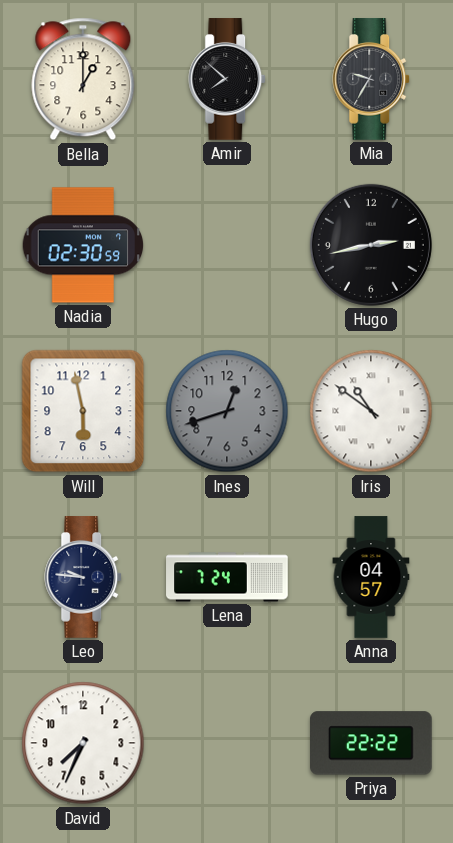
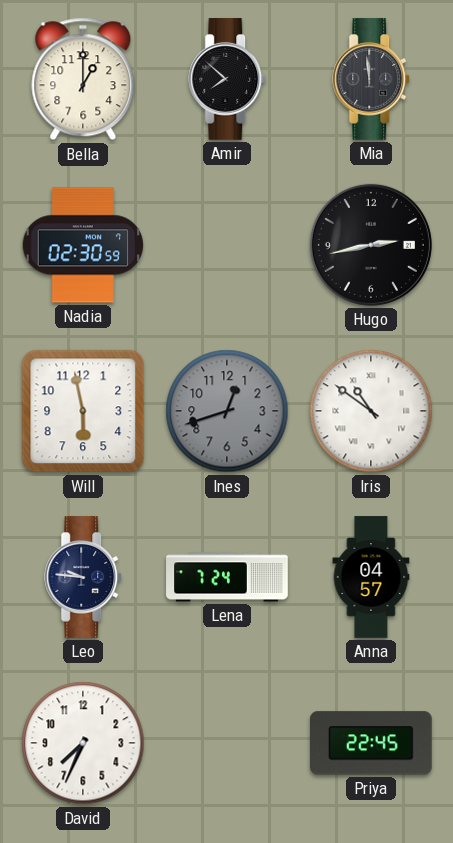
Mia: 9:35 -> 11:59 (372, 79)
Priya: 22:22 -> 22:45 (372, 743)
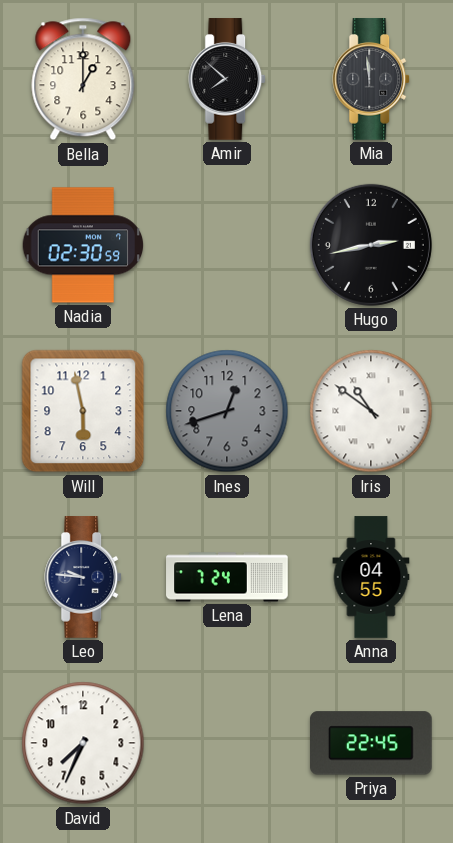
Anna: 04:57 -> 04:55 (371, 577)
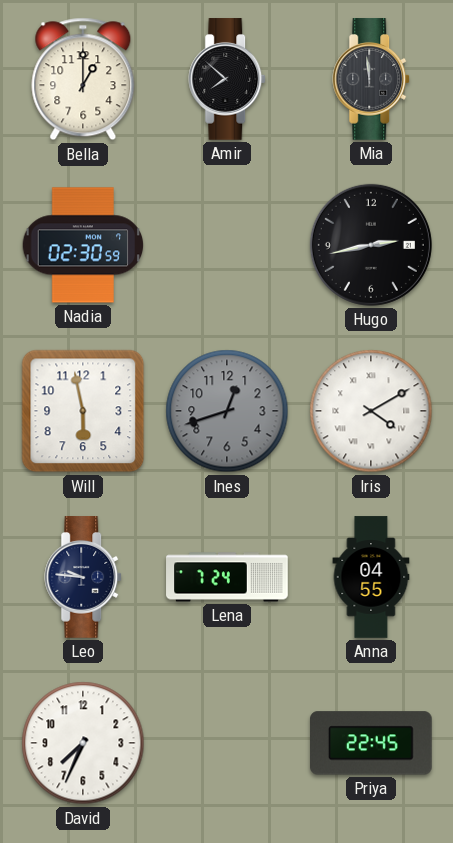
Iris: 10:51 -> 4:10 (371, 411)
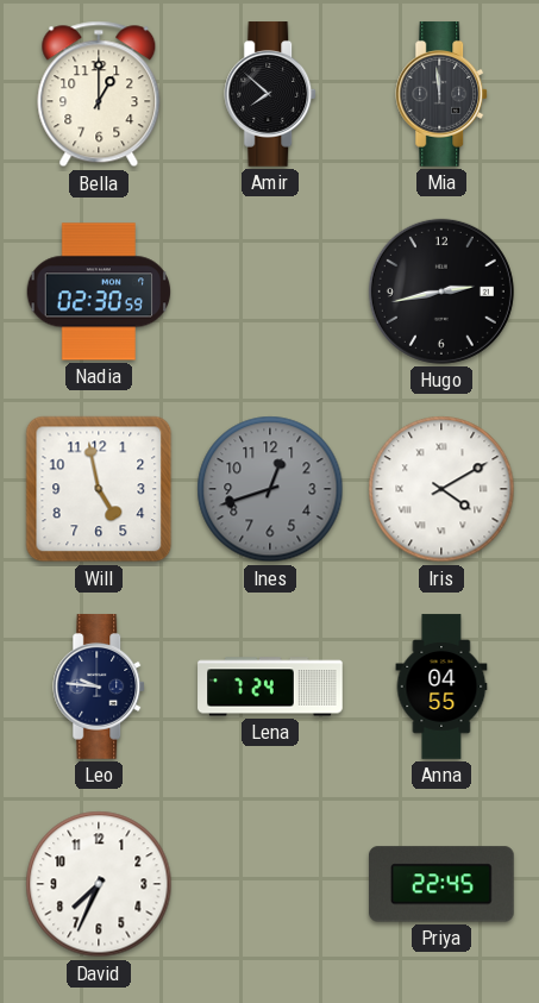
Will: 5:58 -> 4:58 (99, 489)
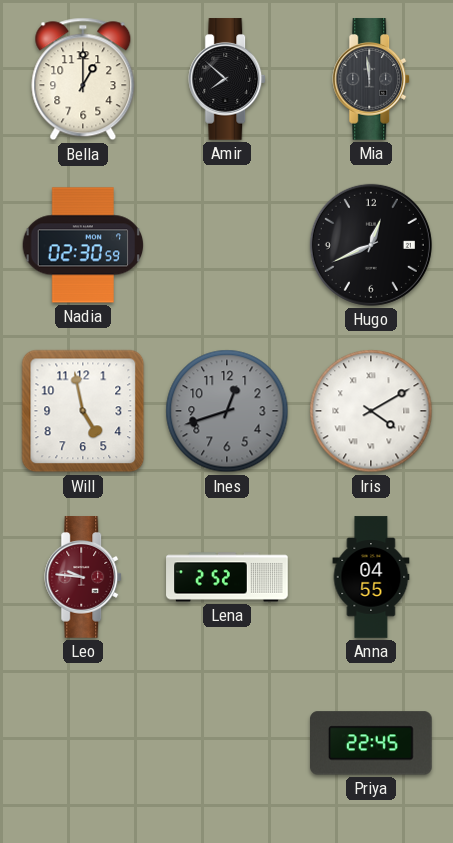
Hugo: 2:43 -> 12:41 (371, 245)
Leo dial: navy -> burgundy (84, 577)
Lena: 7:24 -> 2:52 (227, 577)
David: 7:34 -> none (99, 884)
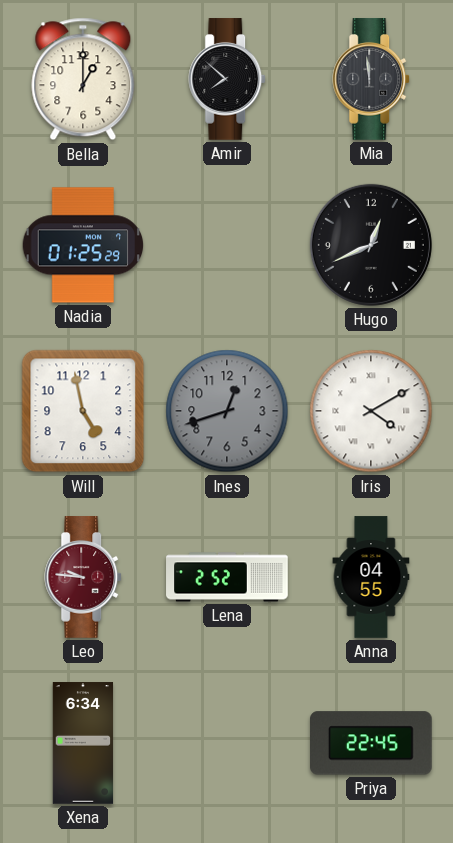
Nadia: 02:30 -> 01:25 (83, 245)
Xena: none -> 6:34 (83, 743)
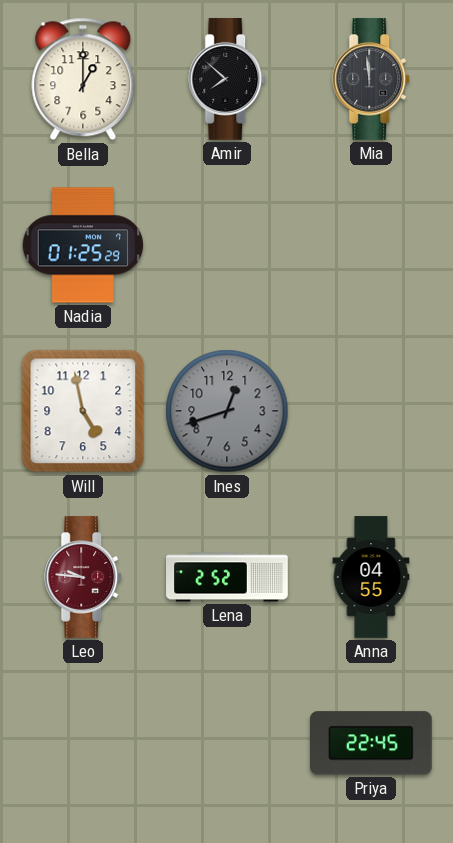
Hugo: 12:41 -> none (371, 245)
Iris: 4:10 -> none (371, 411)
Xena: 6:34 -> none (83, 743)
